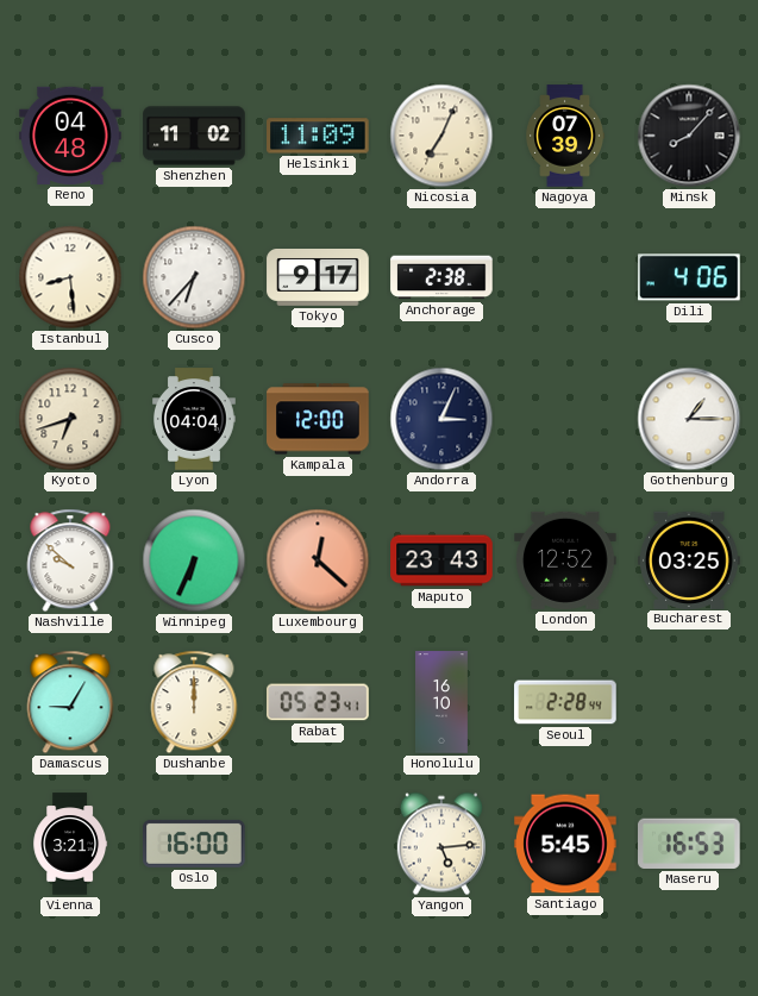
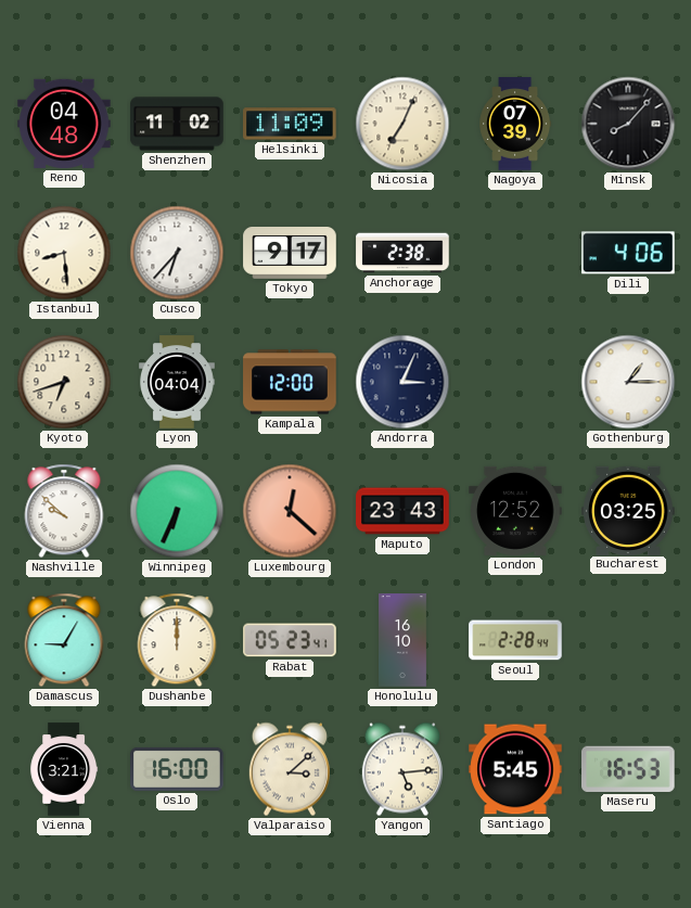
Valparaiso: none -> 3:08 (290, 769)
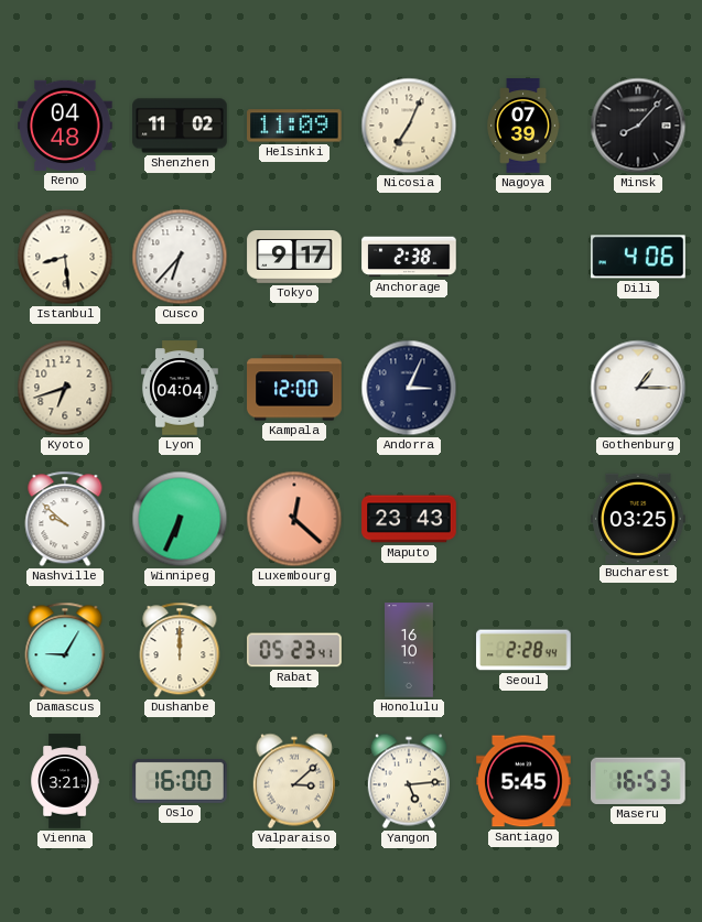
London: 12:52 -> none (515, 511)
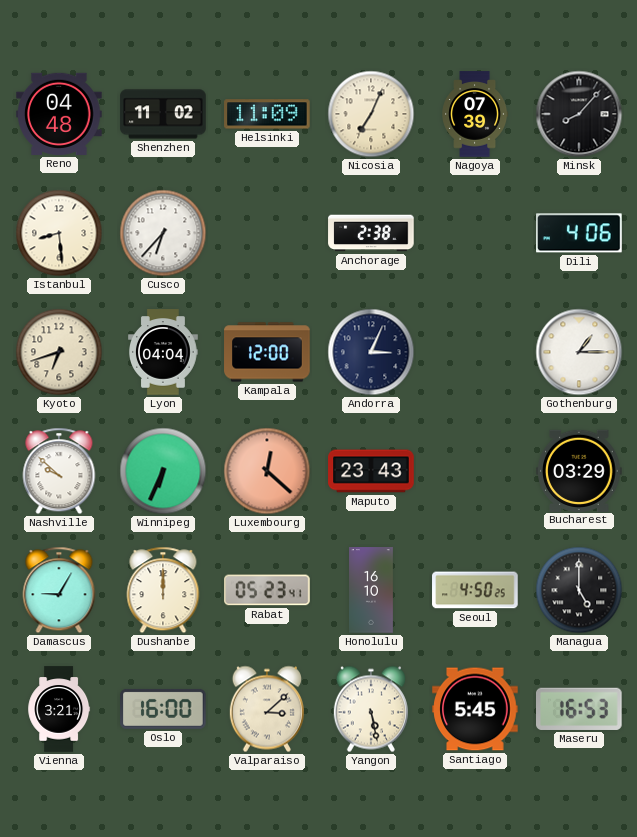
Tokyo: 9:17 -> none (294, 258)
Bucharest: 03:25 -> 03:29 (579, 470)
Seoul: 2:28 -> 4:50 (475, 590)
Managua: none -> 5:00 (579, 590)
Yangon: 5:14 -> 5:28 (371, 709)
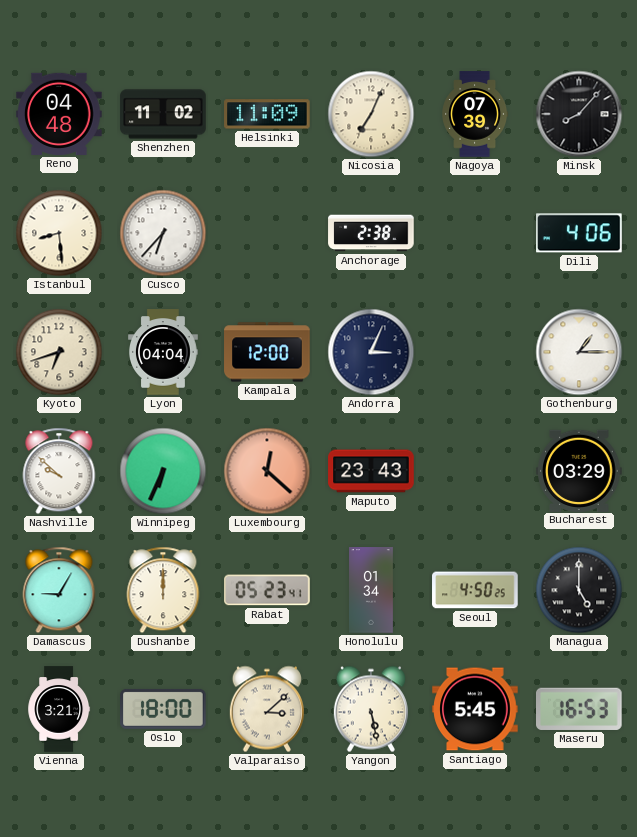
Honolulu: 16:10 -> 01:34 (372, 590)
Oslo: 16:00 -> 18:00 (163, 709)
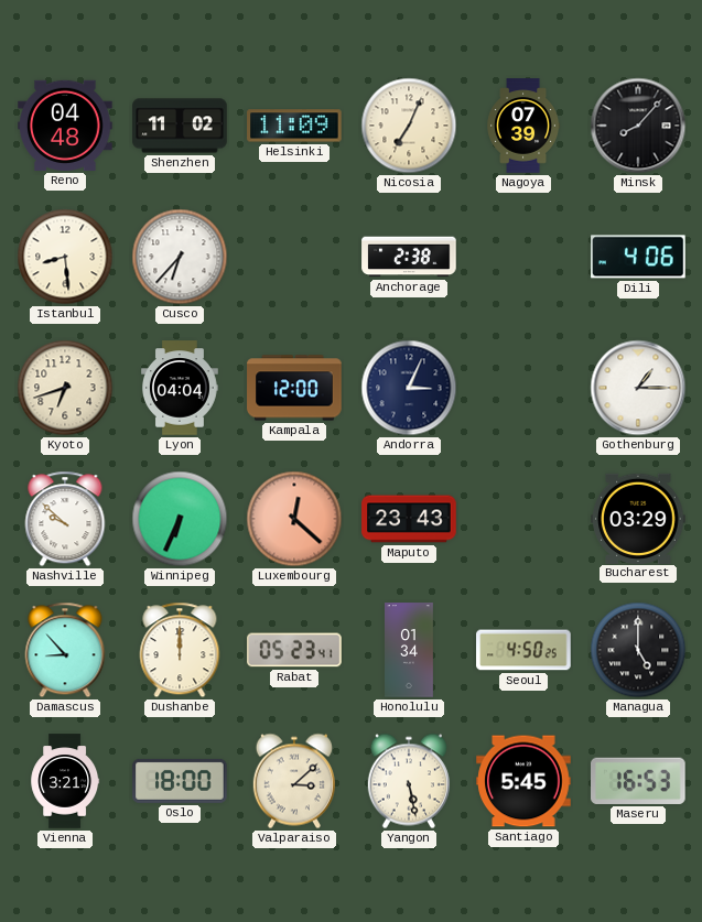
Damascus: 9:05 -> 8:53 (65, 650)
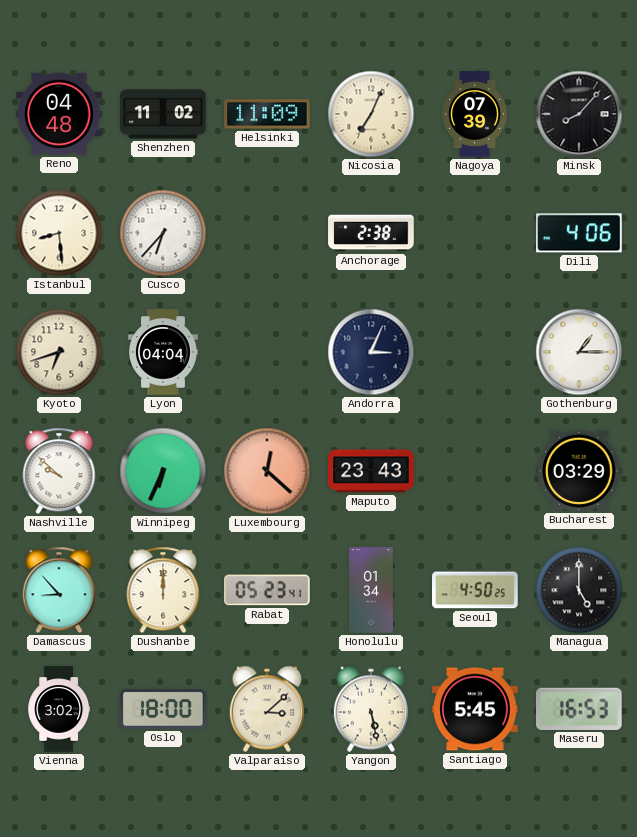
Kampala: 12:00 -> none (294, 388)
Vienna: 3:21 -> 3:02 (59, 709)
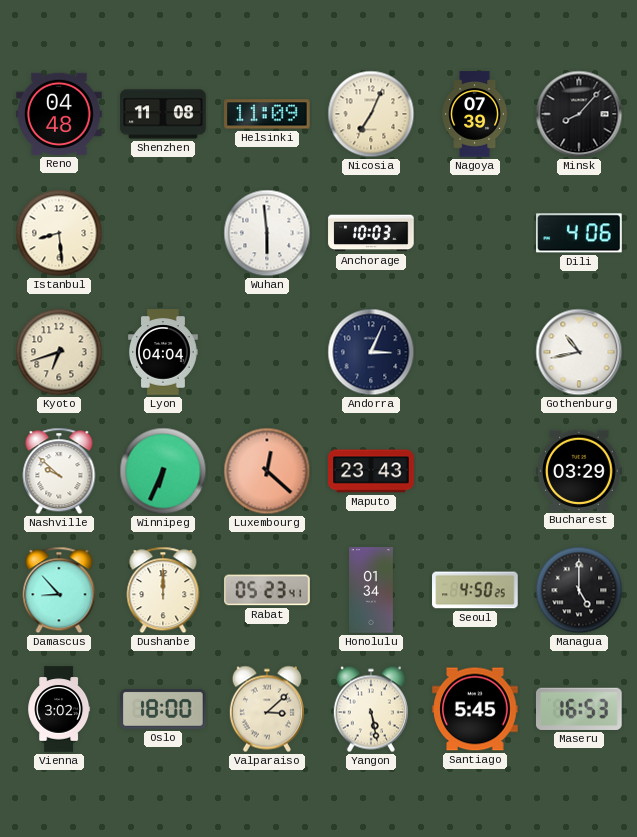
Shenzhen: 11:02 -> 11:08 (163, 114)
Cusco: 6:37 -> none (163, 233)
Wuhan: none -> 5:59 (267, 233)
Anchorage: 2:38 -> 10:03 (371, 233)
Gothenburg: 1:15 -> 10:43 (579, 352)
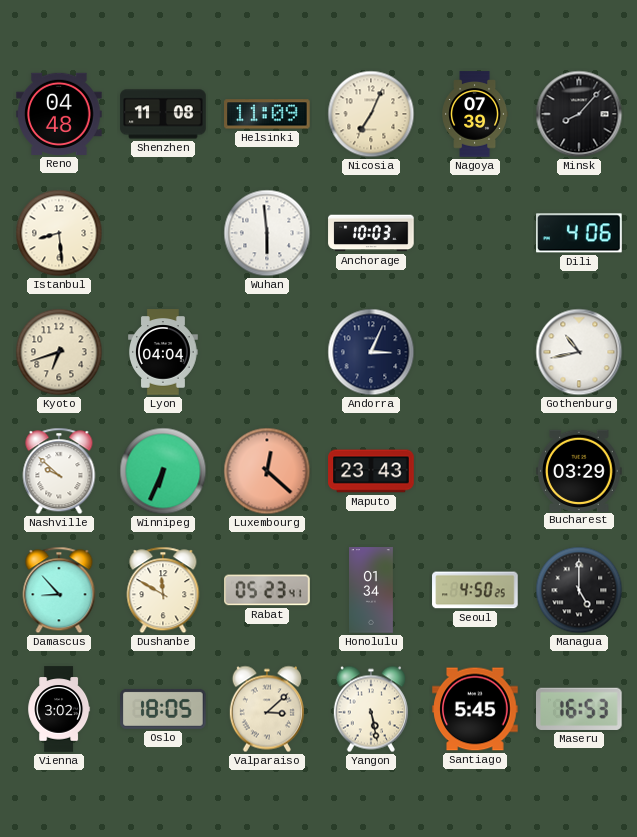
Dushanbe: 12:00 -> 11:50 (163, 590)
Oslo: 18:00 -> 18:05 (163, 709)
